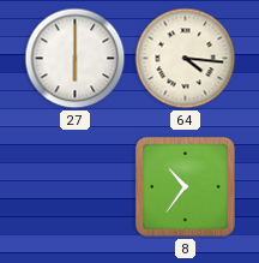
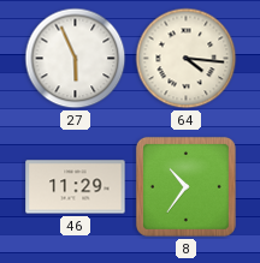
27: 6:00 -> 5:56 (76, 59)
46: none -> 11:29 (76, 187)
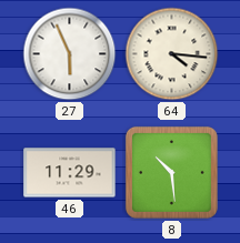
8: 10:36 -> 10:29 (171, 172)
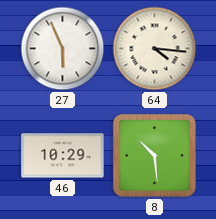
46: 11:29 -> 10:29 (63, 156)
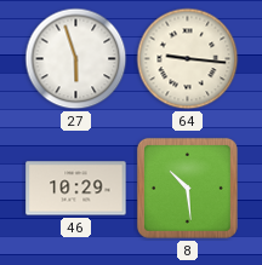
27: 5:56 -> 5:57 (76, 59)
64: 4:16 -> 9:16 (188, 59)
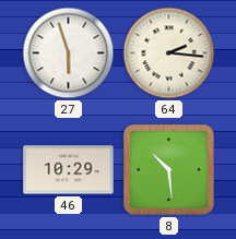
64: 9:16 -> 2:16 (169, 53)
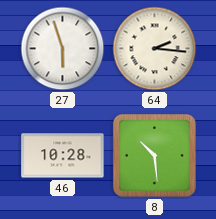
46: 10:29 -> 10:28 (63, 156)
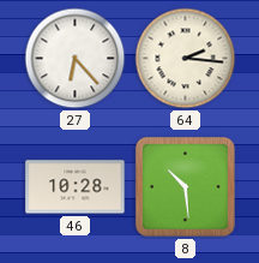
27: 5:57 -> 6:23 (76, 59)
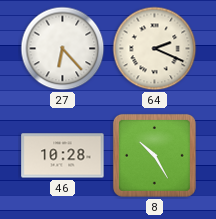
64: 2:16 -> 2:19 (155, 49)
8: 10:29 -> 10:25 (154, 155)
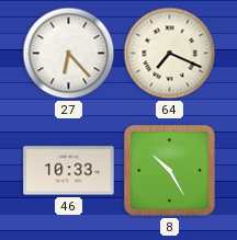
64: 2:19 -> 7:19 (170, 54)
46: 10:28 -> 10:33 (69, 171)
